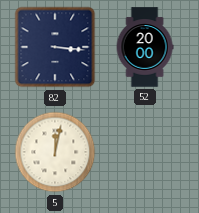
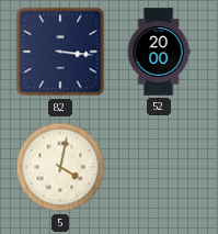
5: 12:02 -> 4:02 (60, 167)
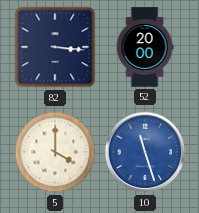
5: 4:02 -> 4:00 (55, 152)
10: none -> 11:27 (145, 152)
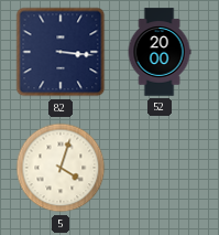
5: 4:00 -> 4:03 (61, 168)
10: 11:27 -> none (145, 152)
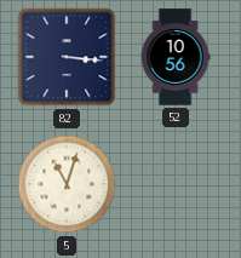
52: 20:00 -> 10:56 (176, 57)
5: 4:03 -> 11:03 (67, 184)
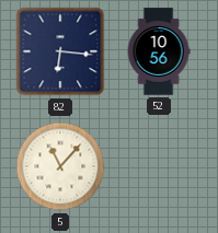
82: 3:16 -> 6:16 (60, 51)
5: 11:03 -> 11:07 (60, 166)
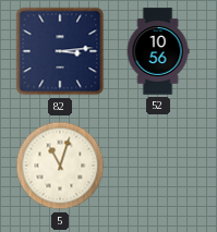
82: 6:16 -> 3:14 (60, 51)
5: 11:07 -> 11:03 (60, 166)
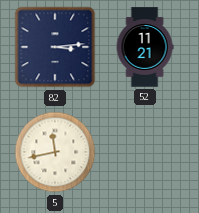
52: 10:56 -> 11:21 (145, 47)
5: 11:03 -> 11:43 (55, 152)
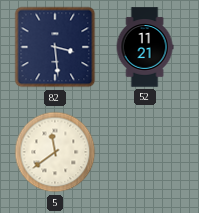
82: 3:14 -> 3:29 (55, 47)
5: 11:43 -> 11:39 (55, 152)
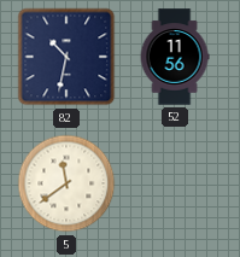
82: 3:29 -> 10:32 (66, 57)
52: 11:21 -> 11:56 (175, 57)
